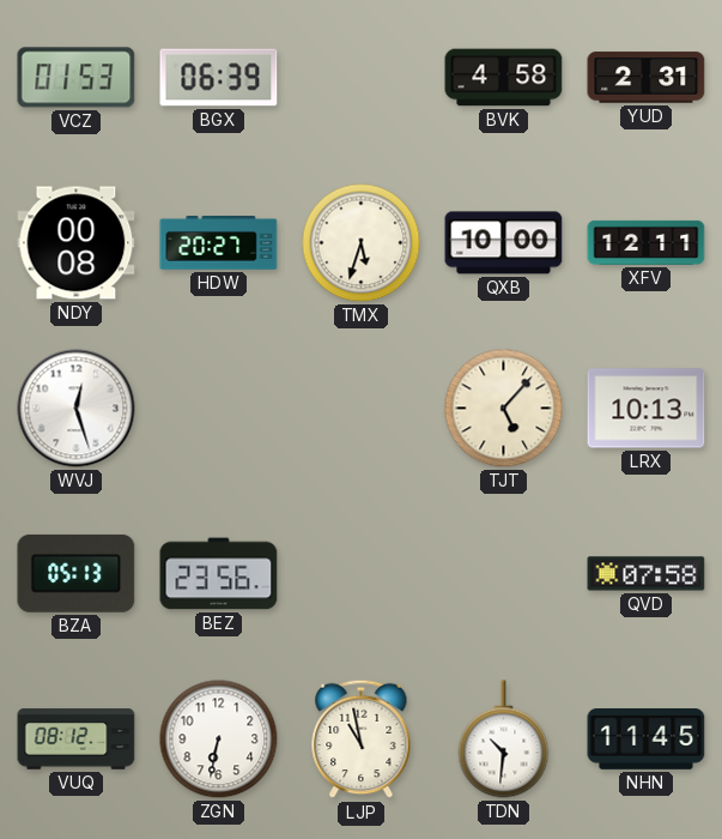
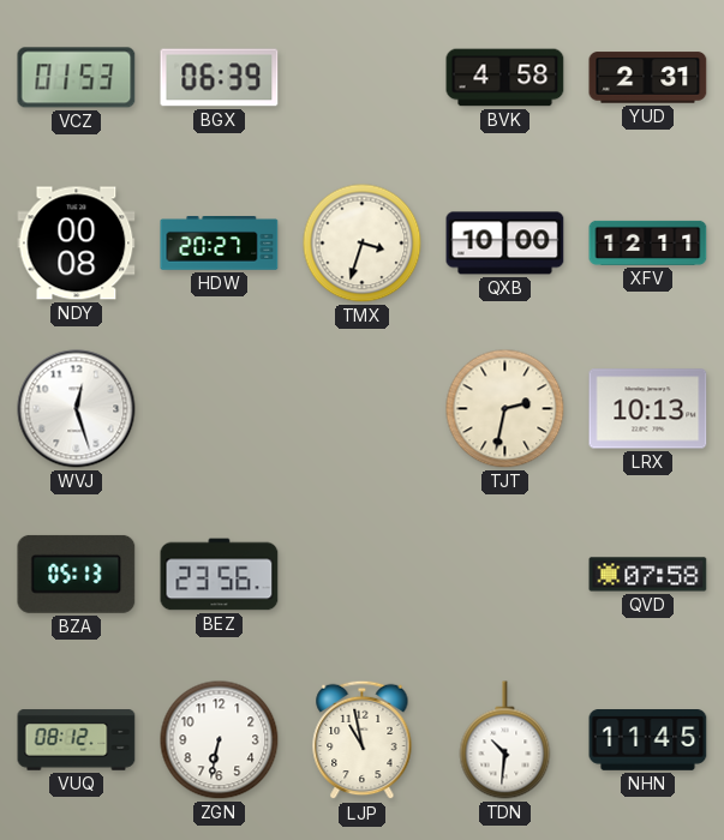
TMX: 5:33 -> 3:33 (363, 244)
TJT: 5:07 -> 2:32 (505, 409)
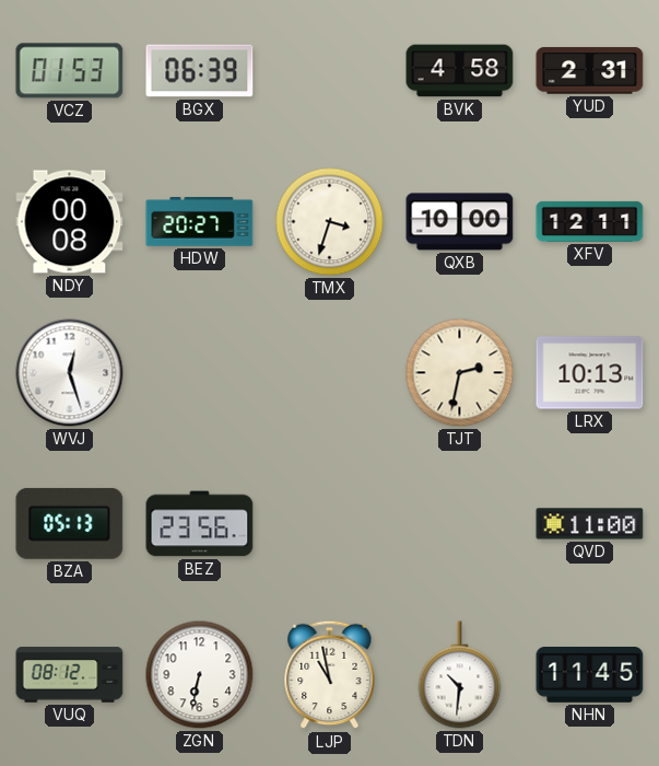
QVD: 07:58 -> 11:00 (590, 524)
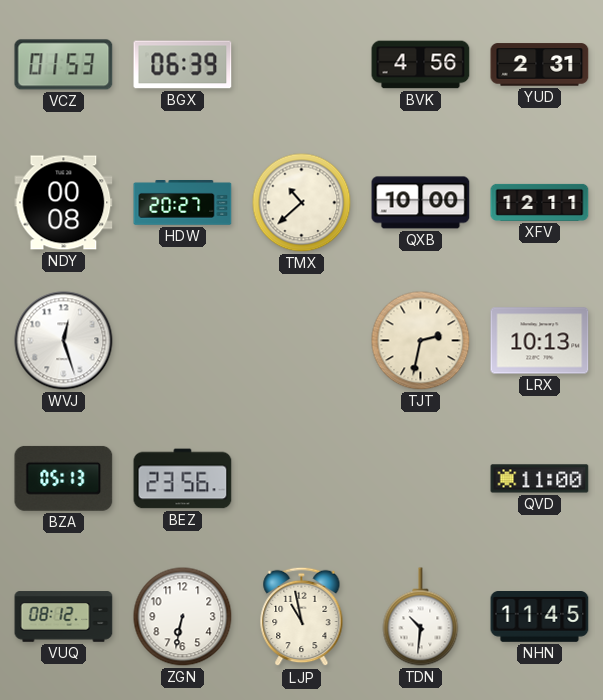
BVK: 4:58 -> 4:56 (421, 65)
TMX: 3:33 -> 10:38 (302, 203)
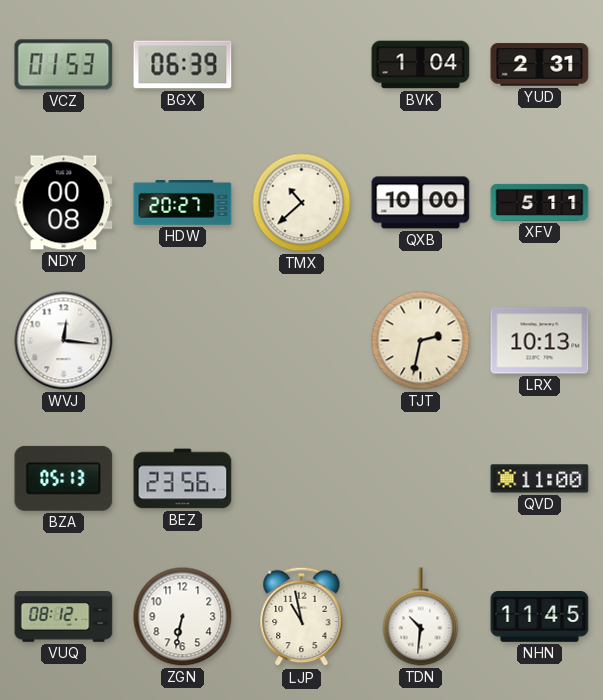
BVK: 4:56 -> 1:04 (421, 65)
XFV: 12:11 -> 5:11 (540, 202)
WVJ: 12:27 -> 12:16 (64, 341)
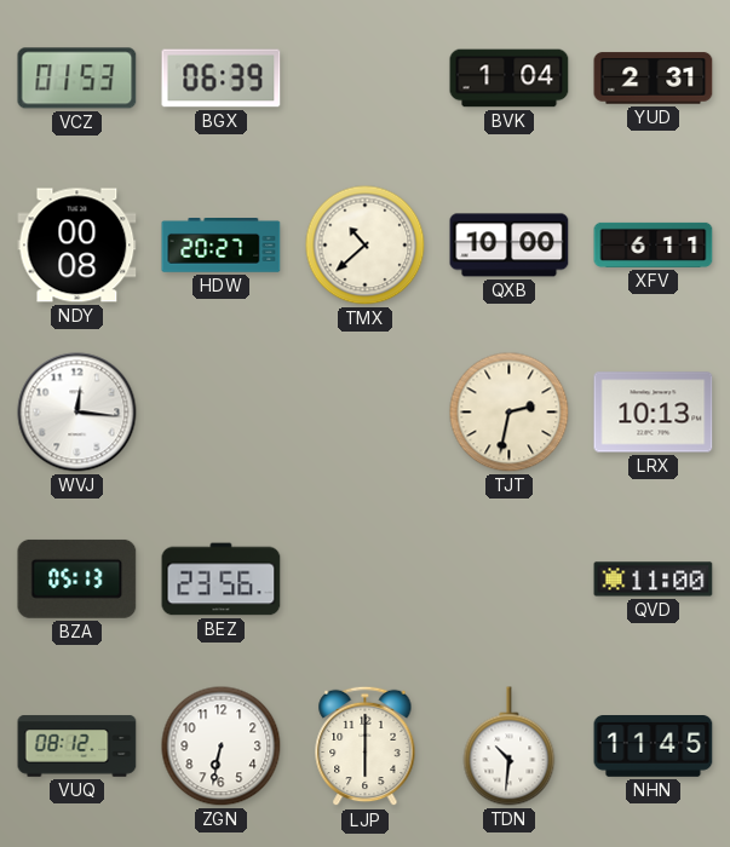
XFV: 5:11 -> 6:11 (654, 244)
LJP: 10:58 -> 6:00 (366, 747)
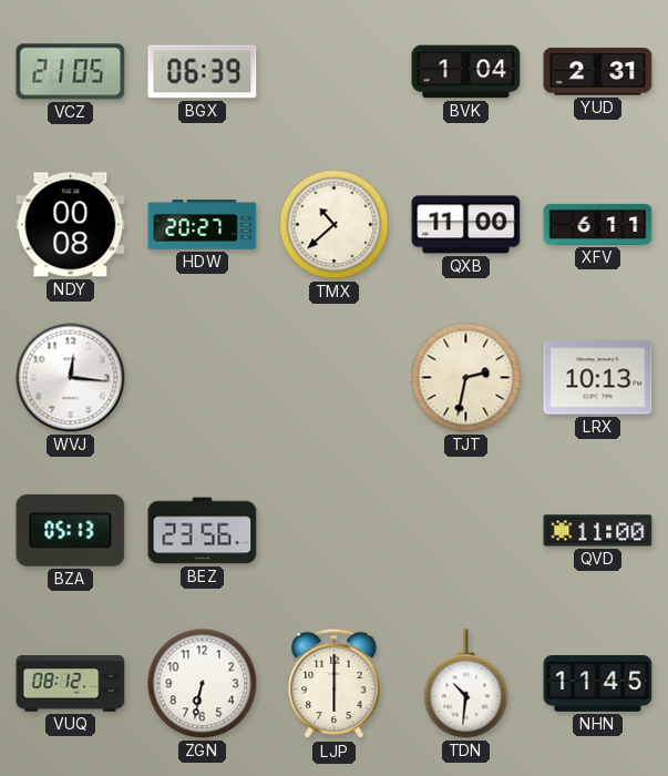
VCZ: 01:53 -> 21:05 (71, 72)
QXB: 10:00 -> 11:00 (466, 225)
